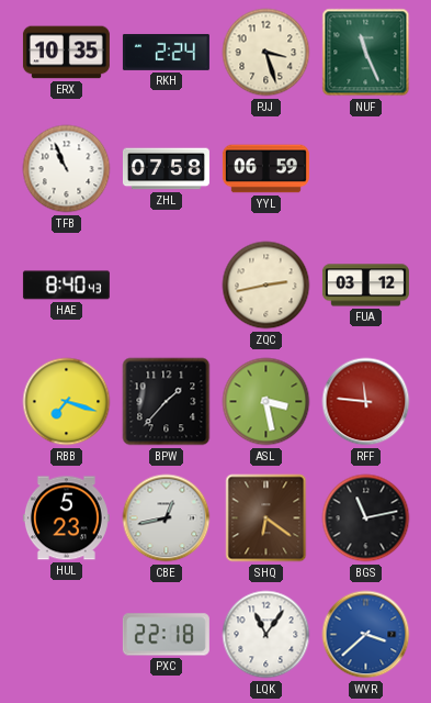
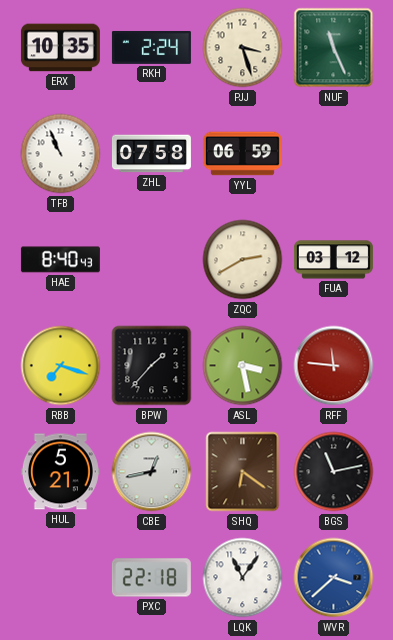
ZQC: 2:43 -> 2:40 (243, 260)
HUL: 5:23 -> 5:21 (60, 472)
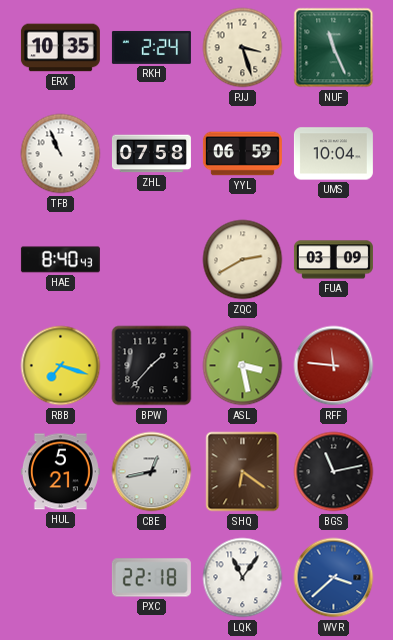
UMS: none -> 10:04 (333, 154)
FUA: 03:12 -> 03:09 (333, 260)
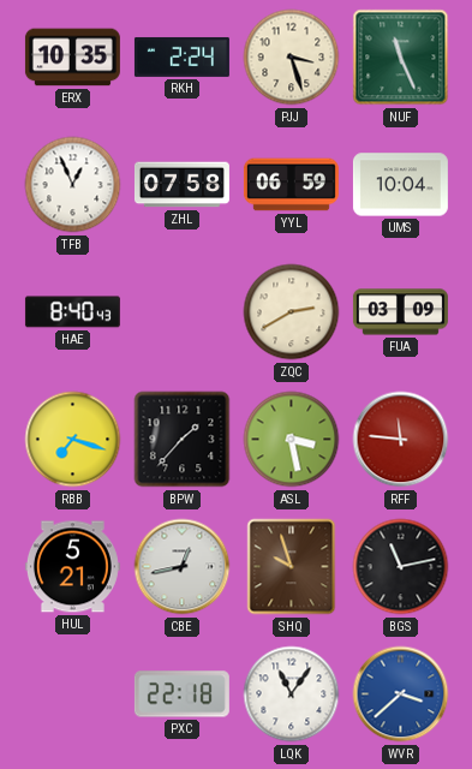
TFB: 10:56 -> 12:56 (73, 185)
SHQ: 6:21 -> 9:57 (292, 567)
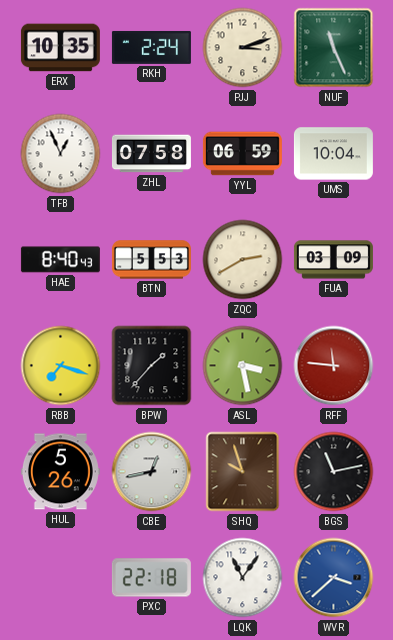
PJJ: 3:27 -> 3:12 (243, 48)
BTN: none -> 5:53 (151, 260)
HUL: 5:21 -> 5:26 (60, 472)
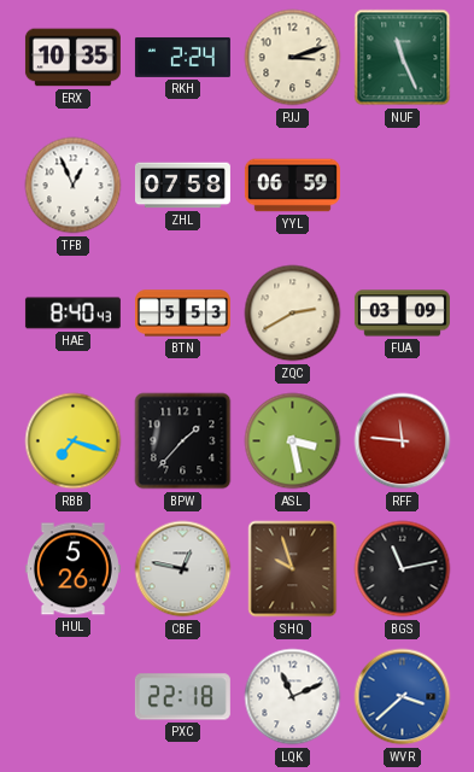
UMS: 10:04 -> none (333, 154)
CBE: 12:43 -> 12:47 (183, 569)
LQK: 11:06 -> 11:11 (293, 697)
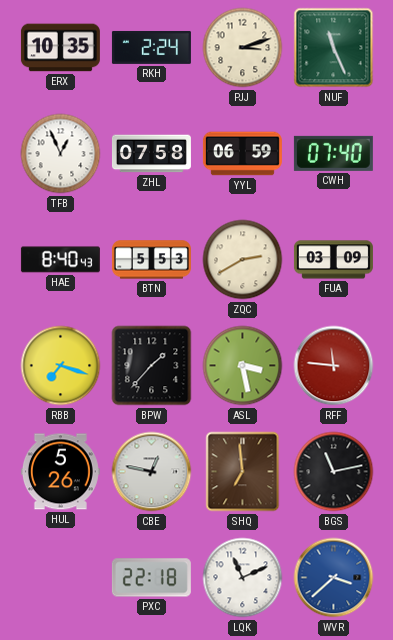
CWH: none -> 07:40 (333, 153)
SHQ: 9:57 -> 6:59 (243, 472)
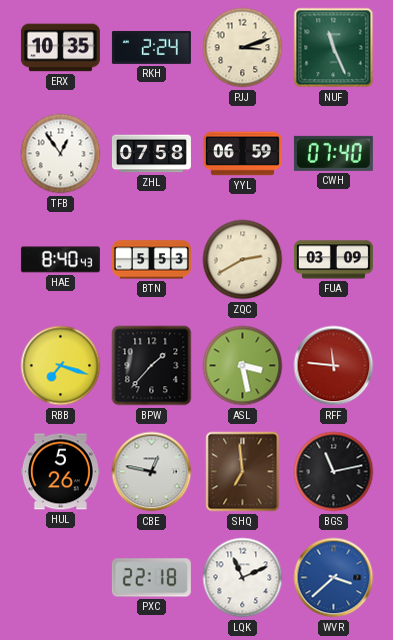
TFB: 12:56 -> 12:54 (61, 154)
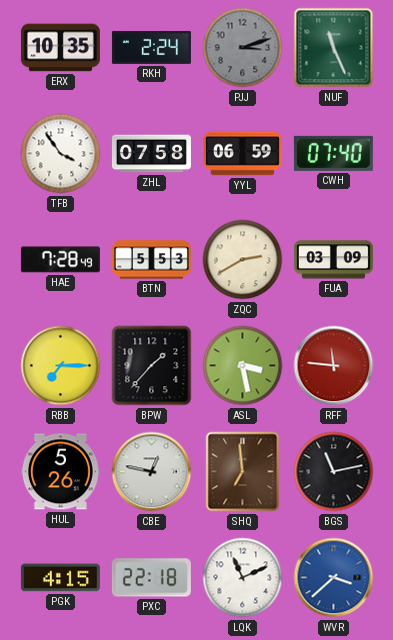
PJJ dial: cream -> grey (243, 48)
TFB: 12:54 -> 3:54 (61, 154)
HAE: 8:40 -> 7:28 (60, 260)
RBB: 7:18 -> 7:15 (61, 366)
PGK: none -> 4:15 (60, 578)
